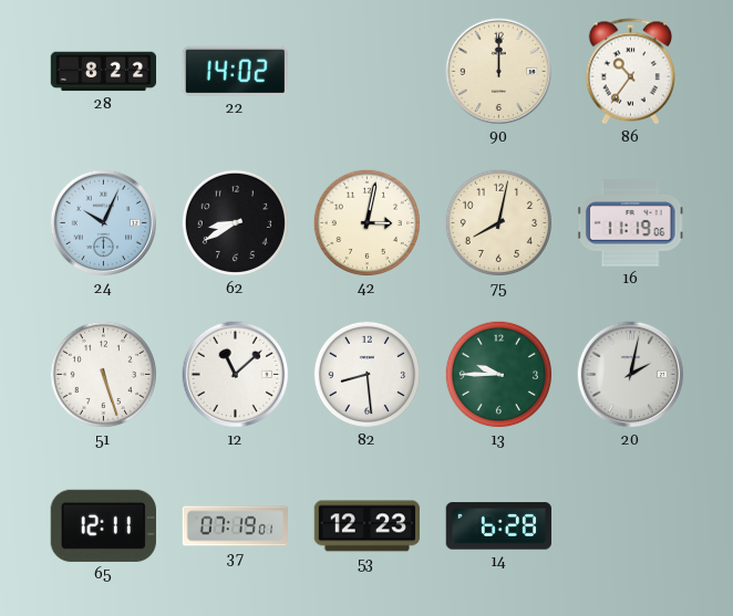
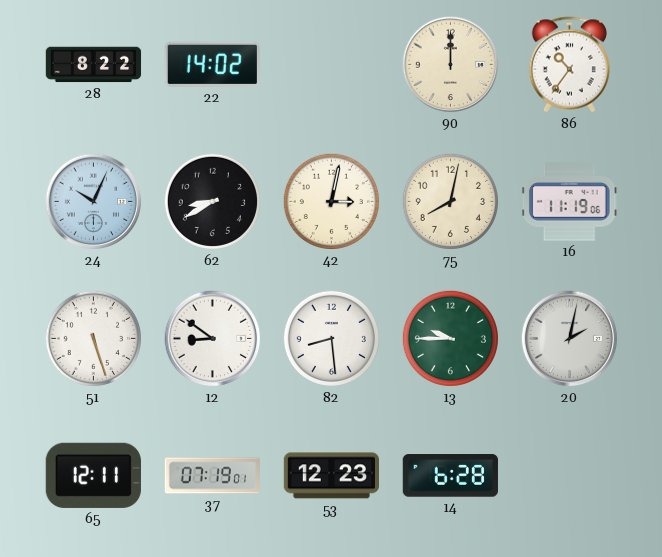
12: 11:08 -> 8:51 (213, 339)
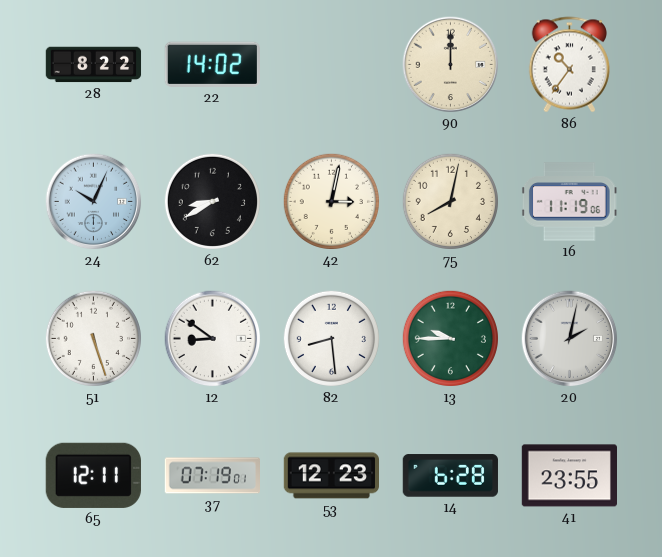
41: none -> 23:55 (569, 476)
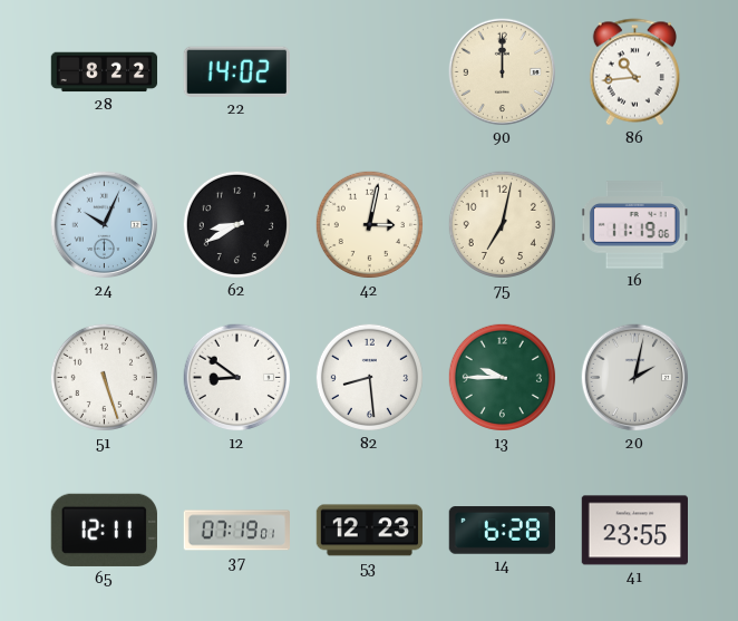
86: 10:36 -> 10:44 (634, 72)
75: 8:02 -> 7:02 (502, 224)
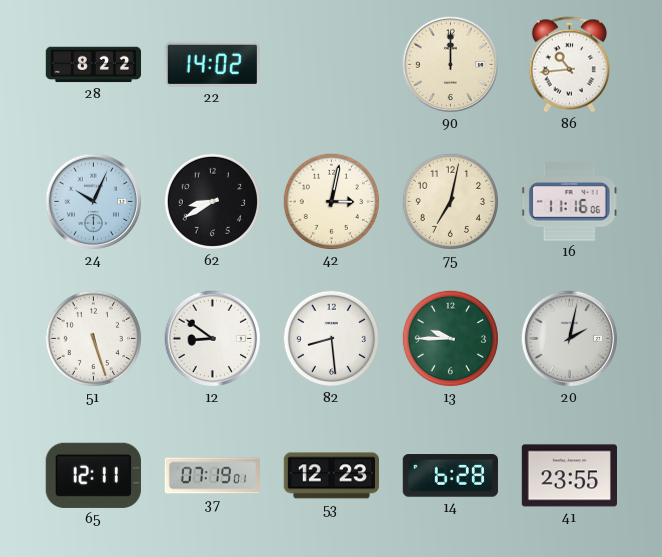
16: 11:19 -> 11:16 (569, 202)
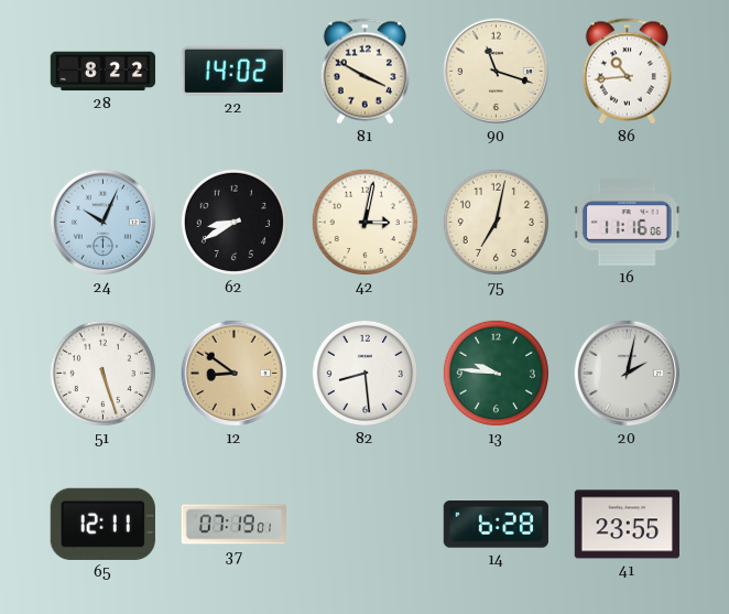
81: none -> 3:50 (364, 72)
90: 12:00 -> 11:18 (497, 72)
12 dial: white -> champagne (235, 374)
13: 9:45 -> 9:46 (496, 373)
53: 12:23 -> none (332, 476)
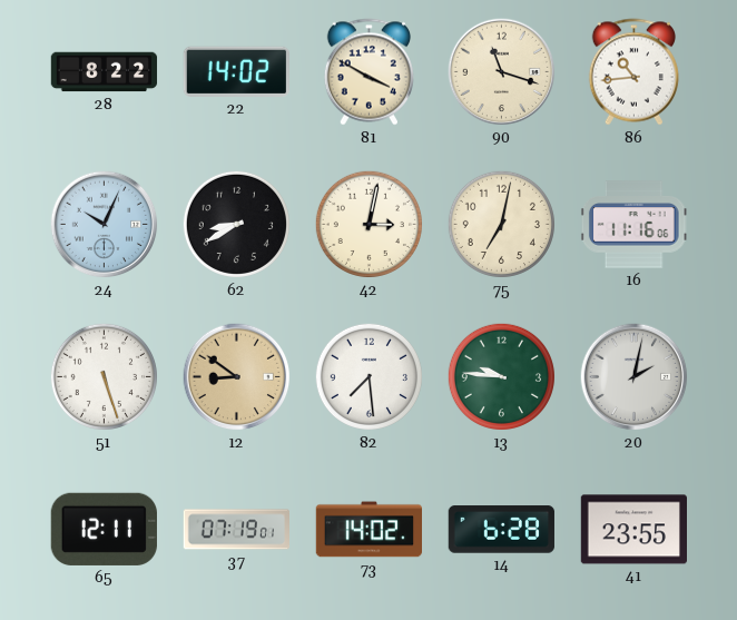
82: 8:29 -> 7:29 (368, 376)
73: none -> 14:02 (368, 530)
